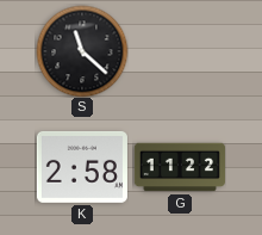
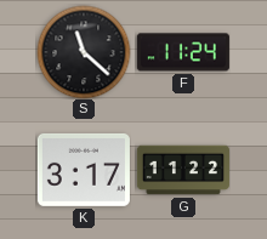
F: none -> 11:24 (183, 52)
K: 2:58 -> 3:17 (84, 170)
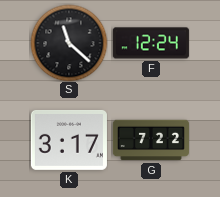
F: 11:24 -> 12:24 (151, 43)
G: 11:22 -> 7:22 (151, 140)
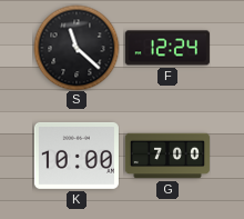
K: 3:17 -> 10:00 (77, 156)
G: 7:22 -> 7:00 (167, 156)
